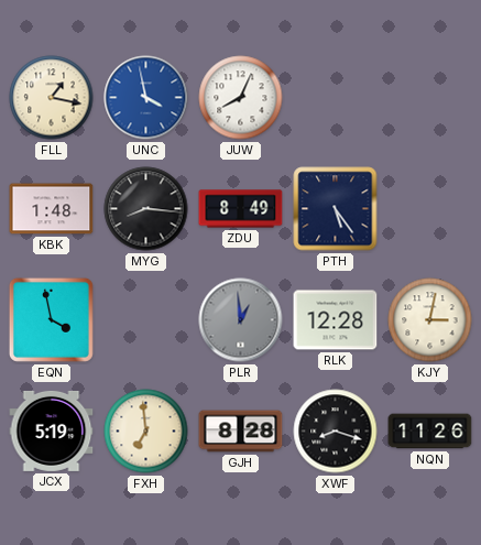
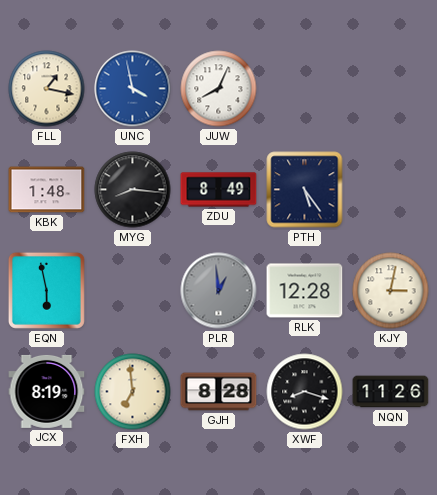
EQN: 3:58 -> 5:58 (46, 290)
JCX: 5:19 -> 8:19 (47, 391)
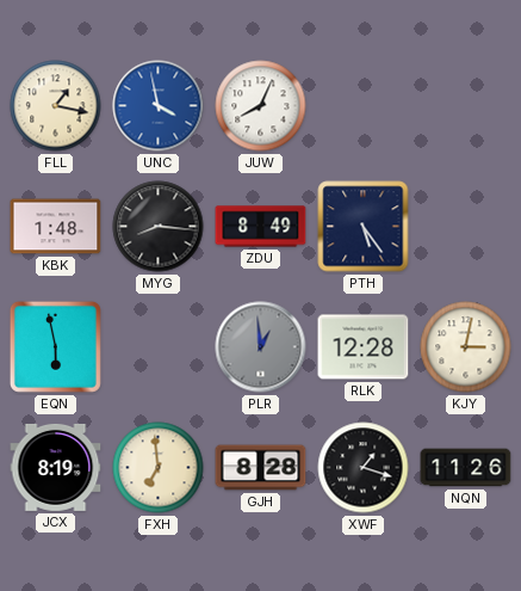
XWF: 8:18 -> 1:18 (364, 468)
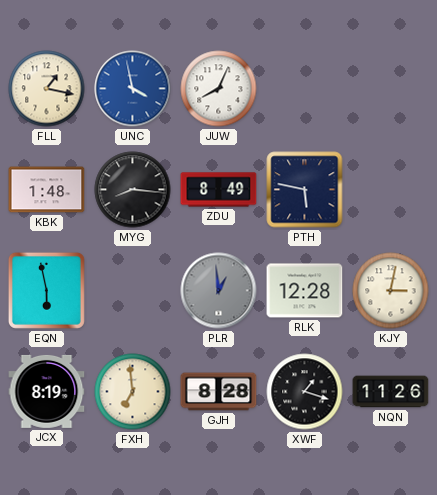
PTH: 5:24 -> 5:47 (305, 190)
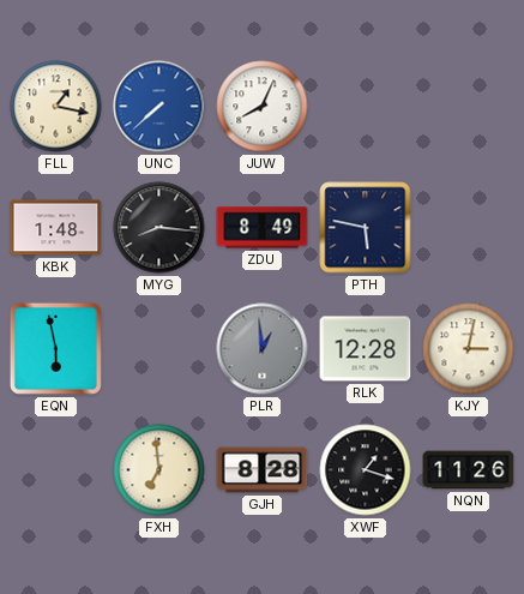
UNC: 3:58 -> 7:38 (159, 107)
JCX: 8:19 -> none (47, 391)
